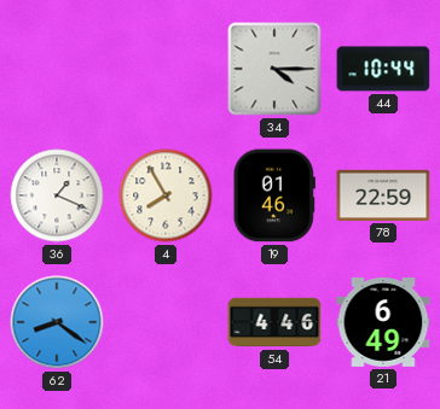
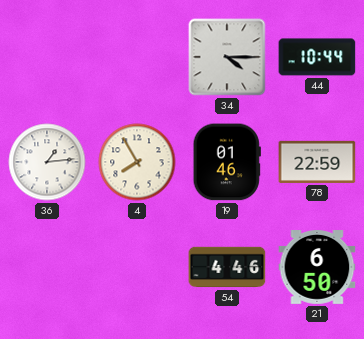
36: 1:19 -> 1:14 (47, 162)
62: 8:21 -> none (57, 322)
21: 6:49 -> 6:50 (317, 268)
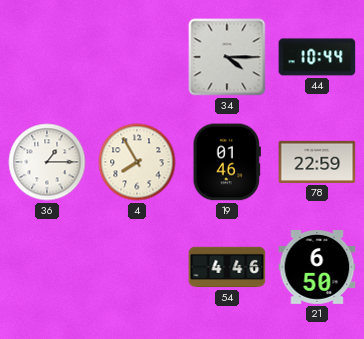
36: 1:14 -> 1:15 (47, 162)
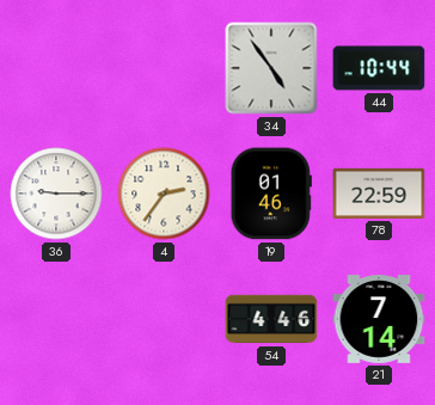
34: 4:15 -> 4:54 (271, 68)
36: 1:15 -> 9:15 (56, 194)
4: 7:55 -> 2:36 (164, 194)
21: 6:50 -> 7:14 (379, 320)
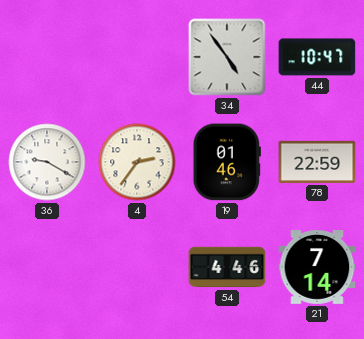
44: 10:44 -> 10:47 (317, 57)
36: 9:15 -> 9:20 (47, 162)
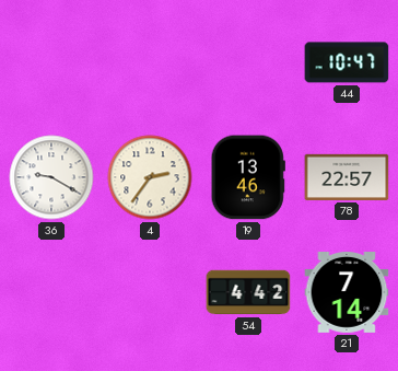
34: 4:54 -> none (227, 57)
19: 01:46 -> 13:46 (248, 177)
78: 22:59 -> 22:57 (347, 177)
54: 4:46 -> 4:42 (248, 292)
